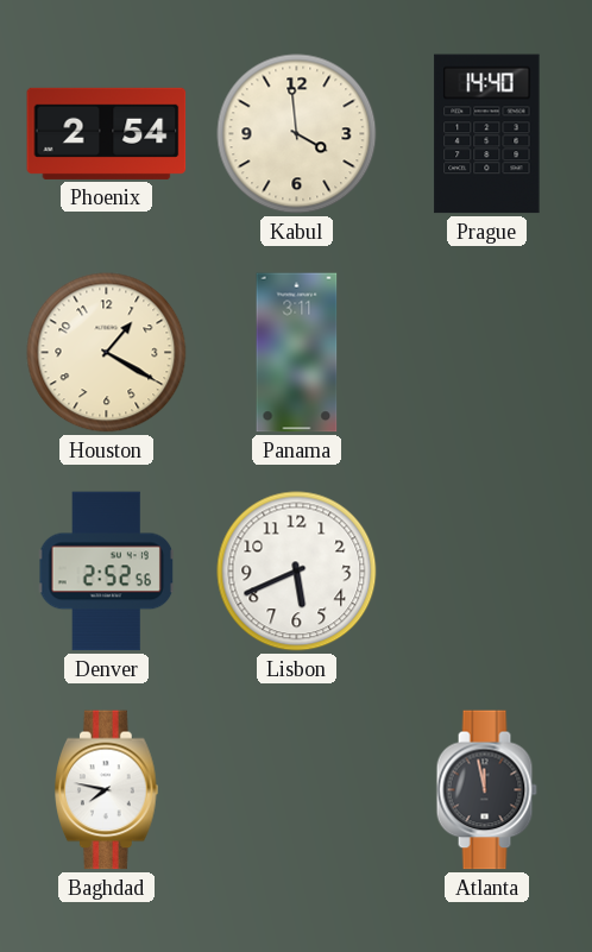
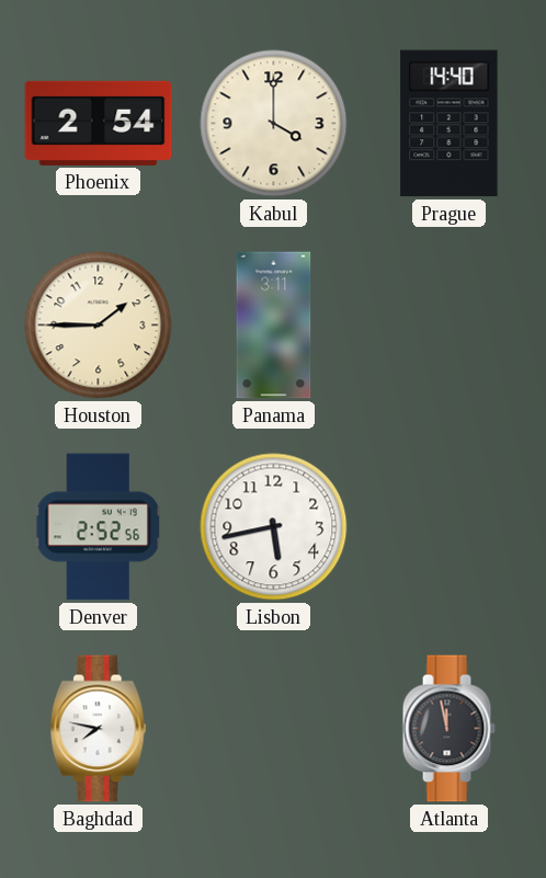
Kabul: 3:59 -> 4:00 (274, 124)
Houston: 1:20 -> 1:45 (99, 326)
Lisbon: 5:41 -> 5:43 (274, 527)
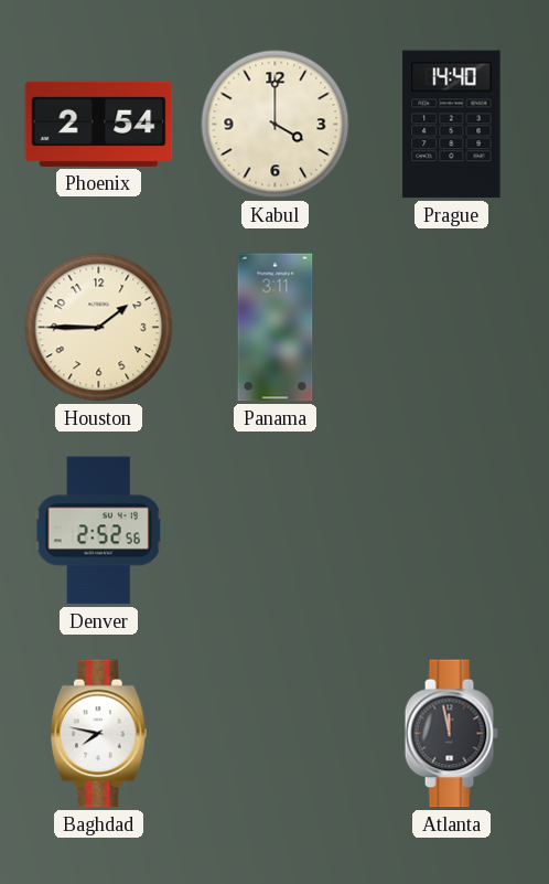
Lisbon: 5:43 -> none (274, 527)
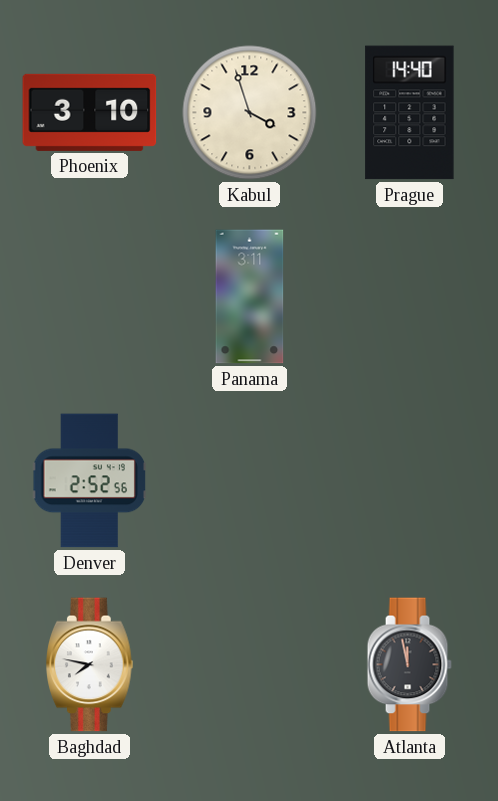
Phoenix: 2:54 -> 3:10 (90, 112)
Kabul: 4:00 -> 3:57 (250, 113)
Houston: 1:45 -> none (99, 328)
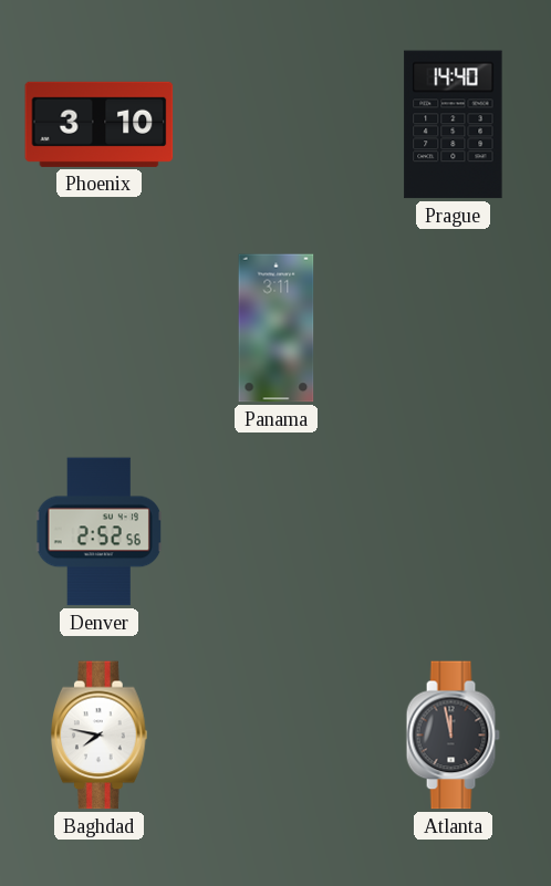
Kabul: 3:57 -> none (250, 113)
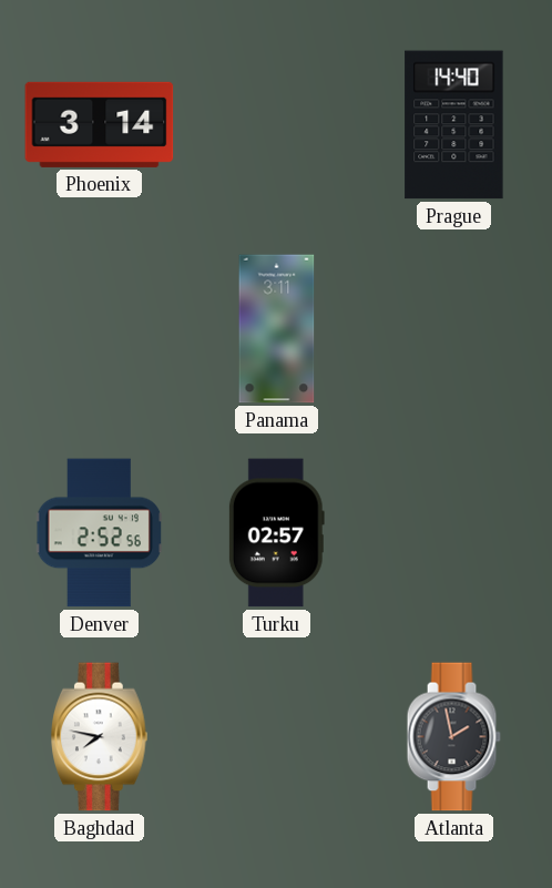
Phoenix: 3:10 -> 3:14 (100, 124)
Turku: none -> 02:57 (276, 533)
Atlanta: 11:58 -> 1:58 (453, 737)
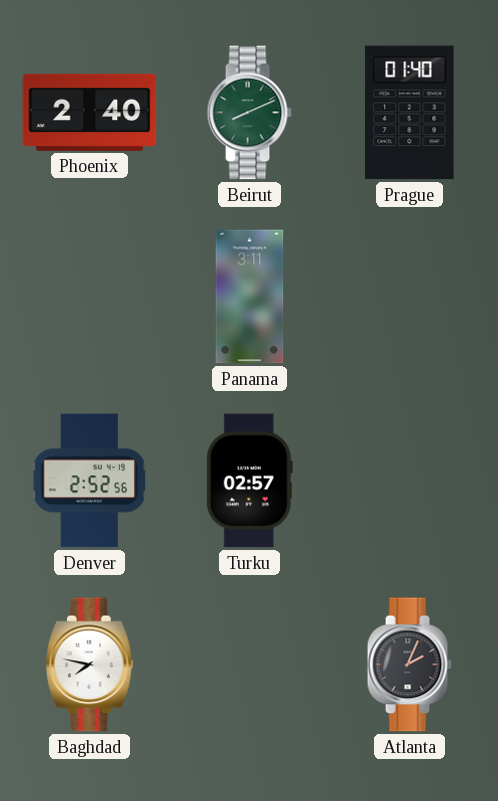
Phoenix: 3:14 -> 2:40 (90, 112)
Beirut: none -> 8:11 (249, 113)
Prague: 14:40 -> 01:40 (410, 113)
Atlanta: 1:58 -> 2:04 (409, 665)
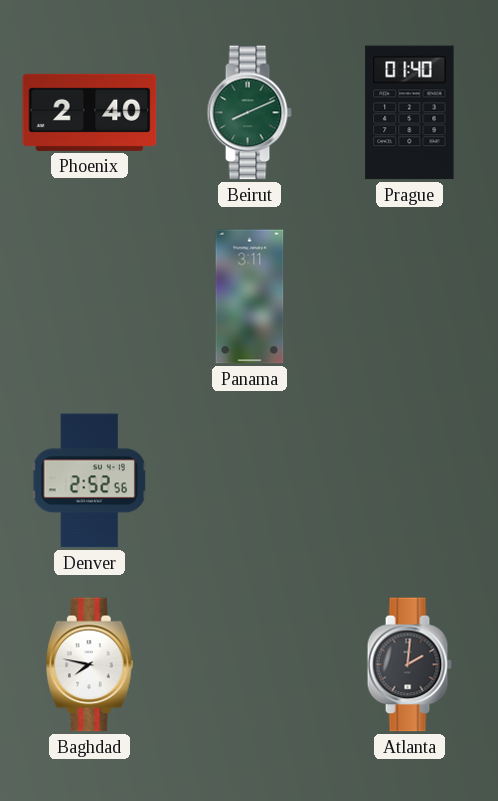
Turku: 02:57 -> none (249, 481)
Atlanta: 2:04 -> 2:01 (409, 665)
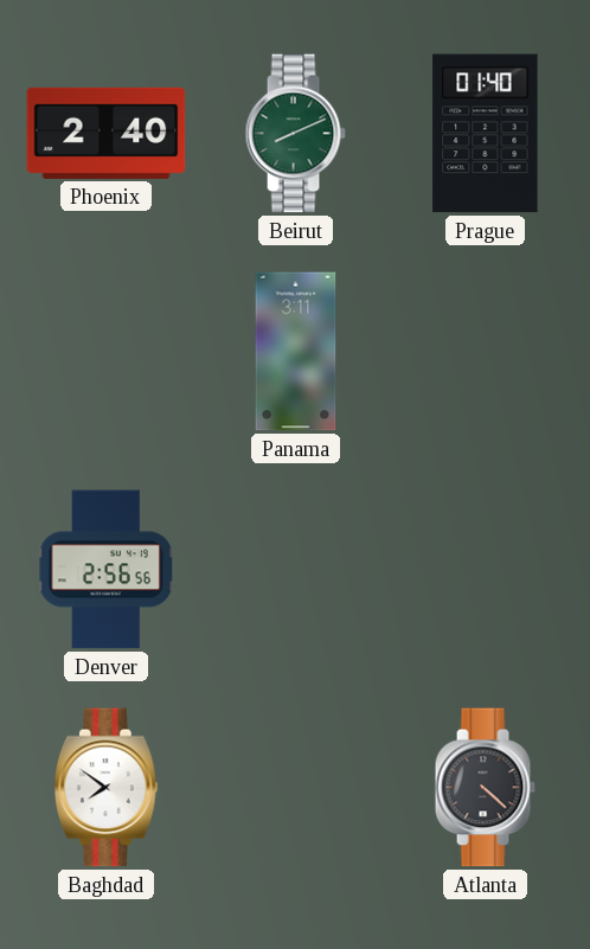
Denver: 2:52 -> 2:56 (105, 570)
Baghdad: 7:47 -> 7:51 (107, 788)
Atlanta: 2:01 -> 4:22 (485, 788)
